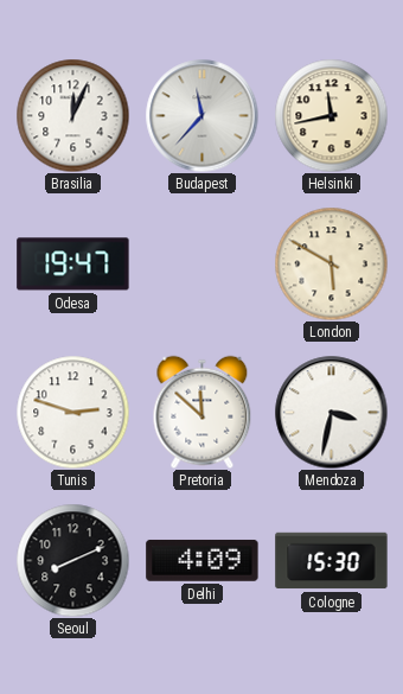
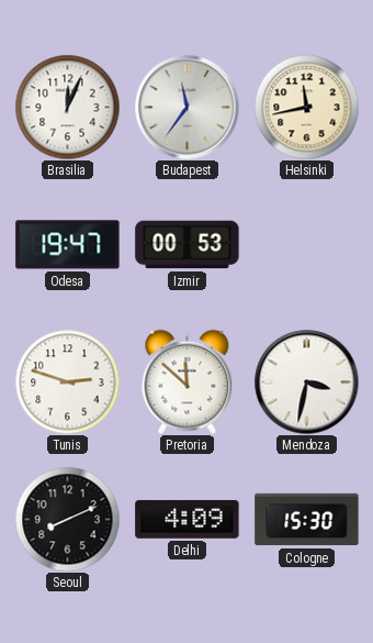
Budapest: 11:37 -> 11:36 (187, 107)
Izmir: none -> 00:53 (188, 245)
London: 5:50 -> none (331, 263)
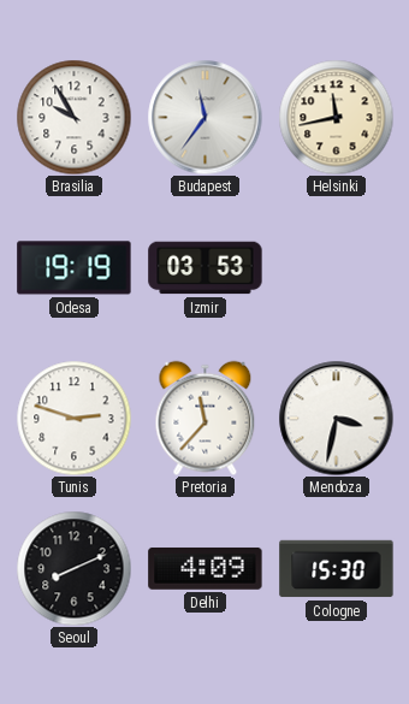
Brasilia: 12:04 -> 9:55 (73, 117)
Odesa: 19:47 -> 19:19 (75, 268)
Izmir: 00:53 -> 03:53 (206, 268)
Pretoria: 11:52 -> 11:37 (206, 418)
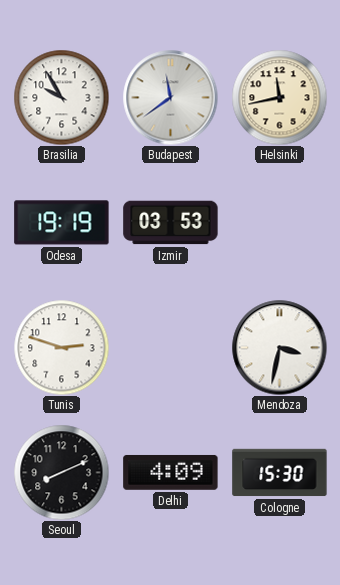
Budapest: 11:36 -> 11:39 (170, 97)
Pretoria: 11:37 -> none (206, 418)
